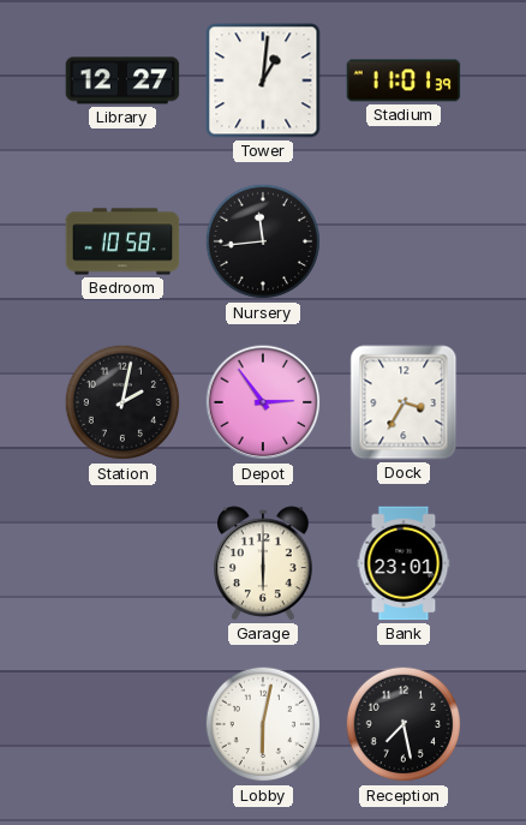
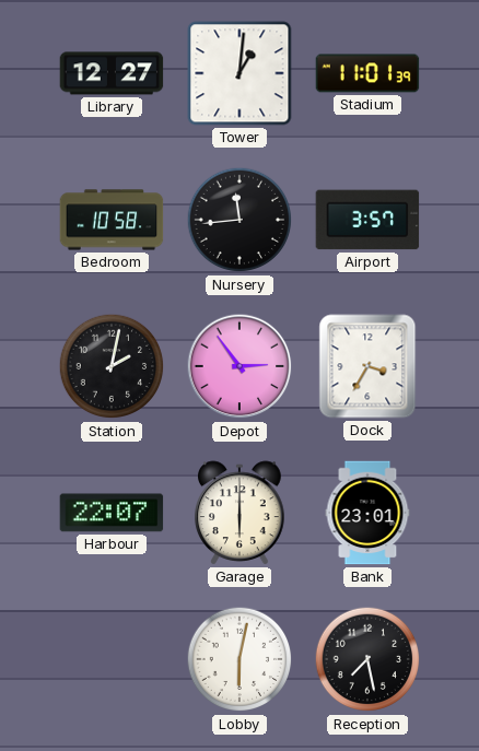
Airport: none -> 3:57 (367, 220)
Harbour: none -> 22:07 (112, 513)
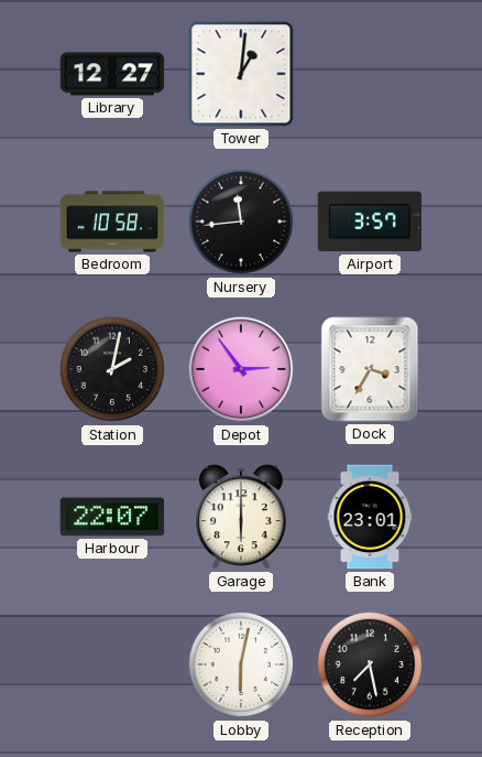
Stadium: 11:01 -> none (367, 73)
